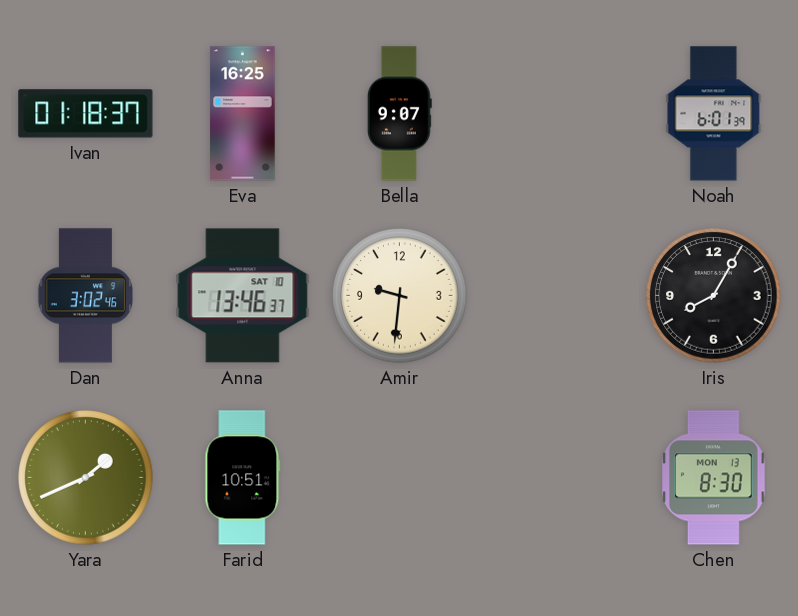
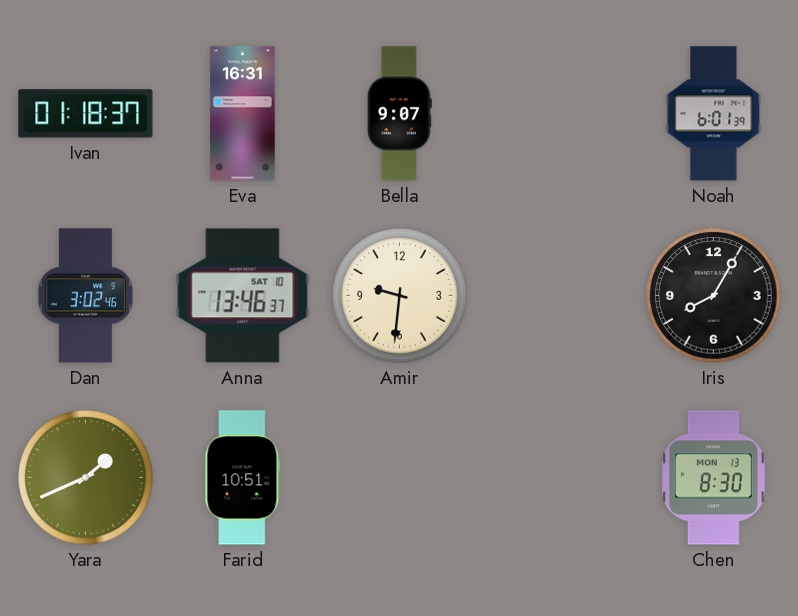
Eva: 16:25 -> 16:31 (243, 114)
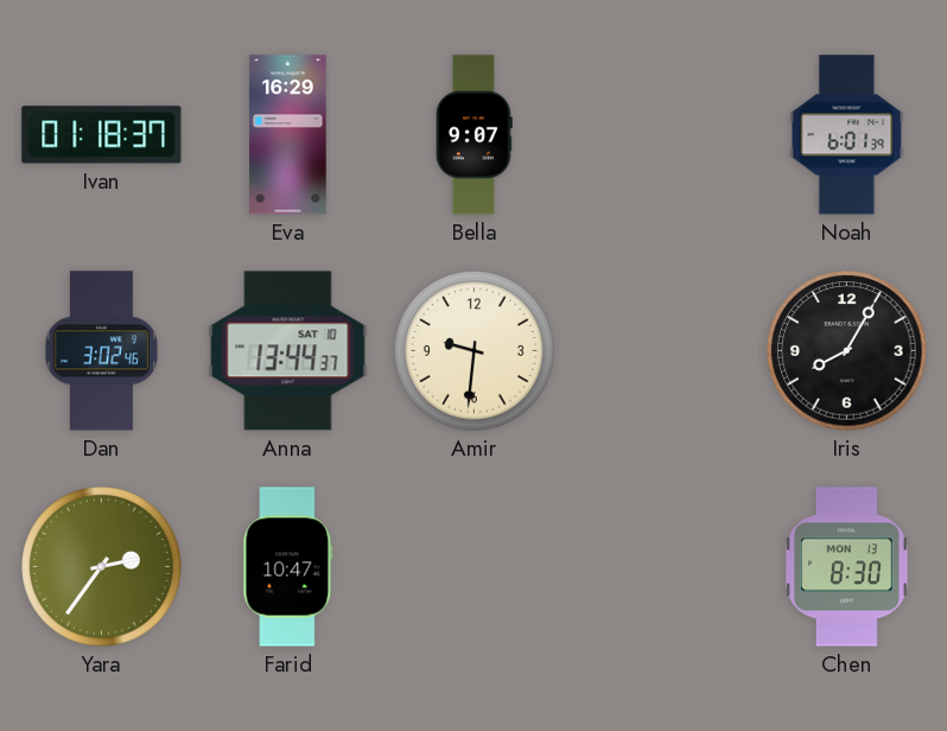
Eva: 16:31 -> 16:29 (288, 135)
Anna: 13:46 -> 13:44 (288, 351)
Yara: 1:41 -> 2:36 (102, 567)
Farid: 10:51 -> 10:47 (288, 567)
